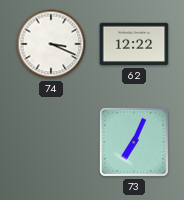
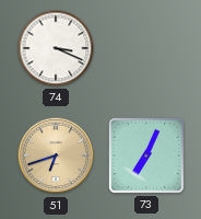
62: 12:22 -> none (134, 44)
51: none -> 6:42 (56, 155)
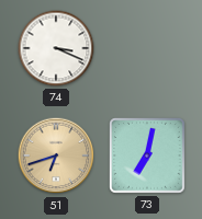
73: 7:04 -> 7:02 (147, 155)
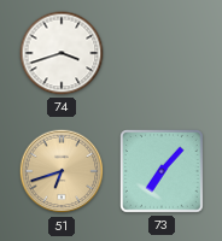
74: 3:19 -> 3:42 (62, 53)
73: 7:02 -> 7:07 (162, 171)
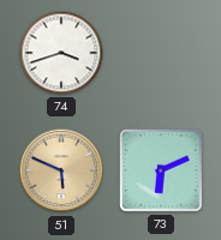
51: 6:42 -> 5:49 (61, 170)
73: 7:07 -> 6:11 (161, 170)
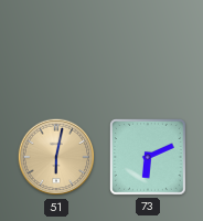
74: 3:42 -> none (61, 53)
51: 5:49 -> 6:02 (56, 157)
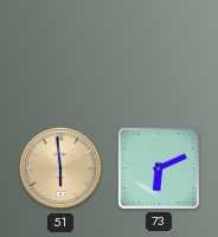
51: 6:02 -> 5:59 (60, 168)
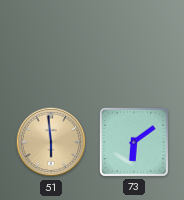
73: 6:11 -> 6:09 (134, 142)
